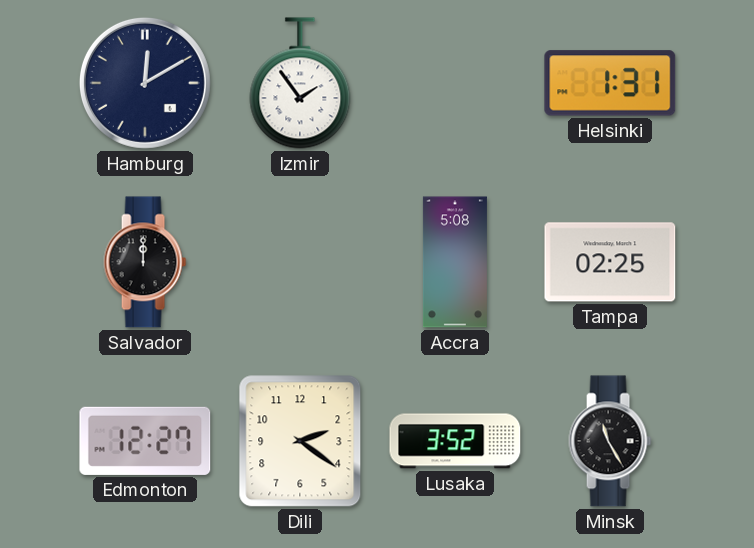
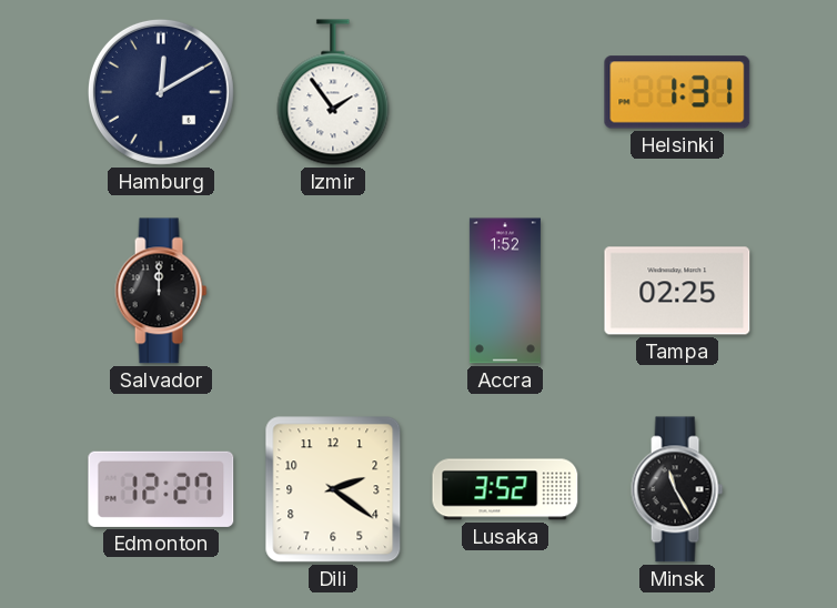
Accra: 5:08 -> 1:52 (505, 291)
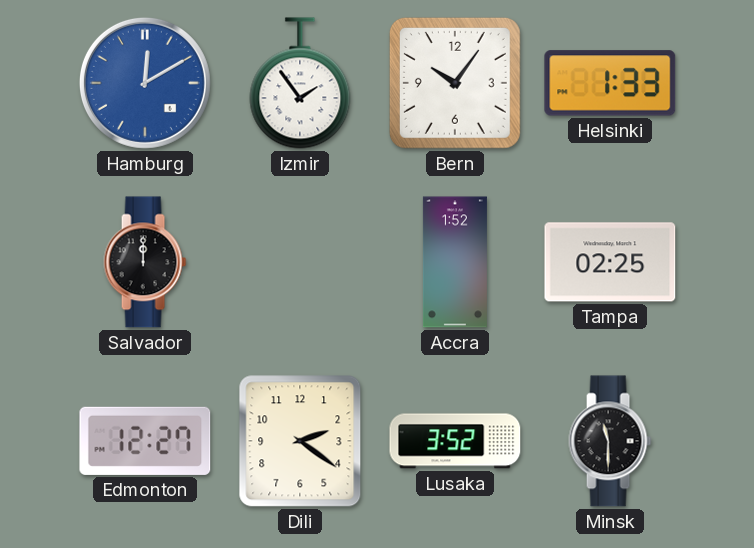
Hamburg dial: navy -> blue (145, 83)
Bern: none -> 10:06 (455, 83)
Helsinki: 1:31 -> 1:33 (610, 83)
Minsk: 11:25 -> 11:30 (610, 441)
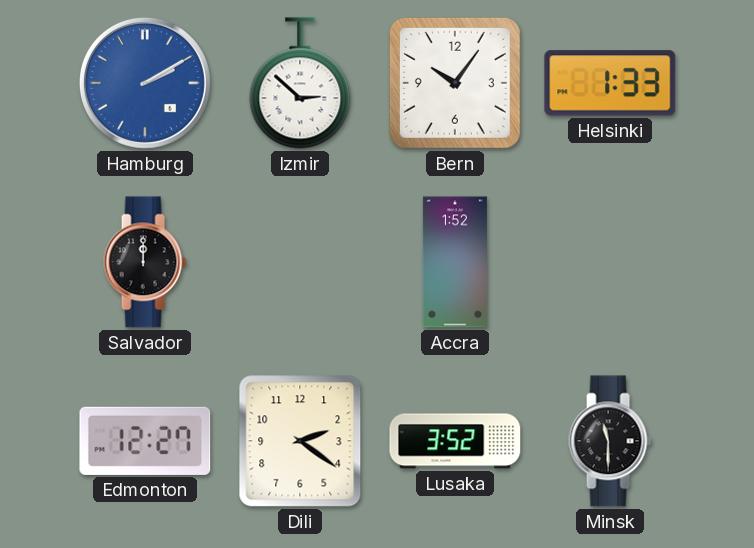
Hamburg: 12:10 -> 2:10 (145, 83)
Izmir: 1:54 -> 2:52 (300, 83)
Tampa: 02:25 -> none (610, 262)
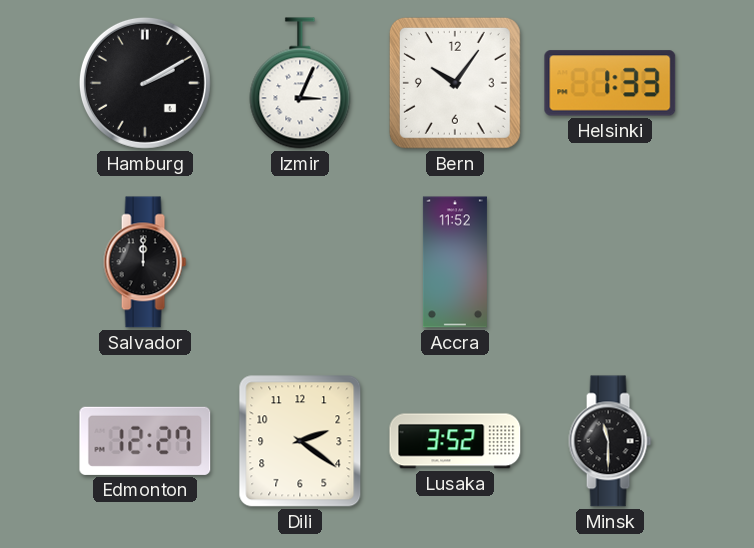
Hamburg dial: blue -> black (145, 83)
Izmir: 2:52 -> 3:04 (300, 83)
Accra: 1:52 -> 11:52 (455, 262)
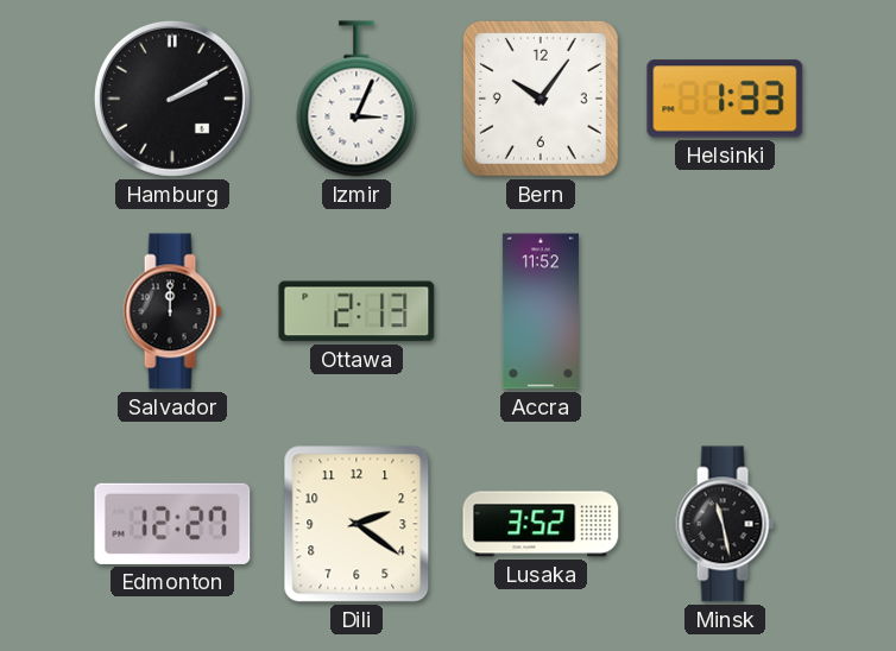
Ottawa: none -> 2:13 (356, 311)
Minsk: 11:30 -> 11:28 (725, 524)
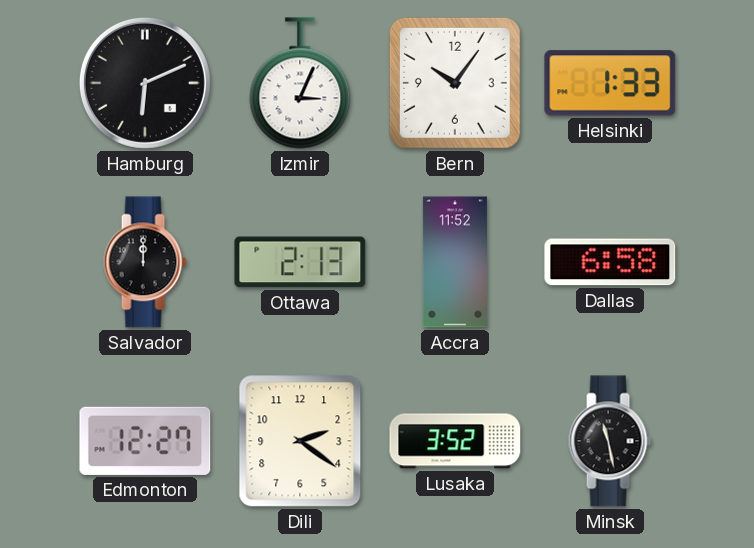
Hamburg: 2:10 -> 6:11 (145, 83)
Dallas: none -> 6:58 (610, 262)
